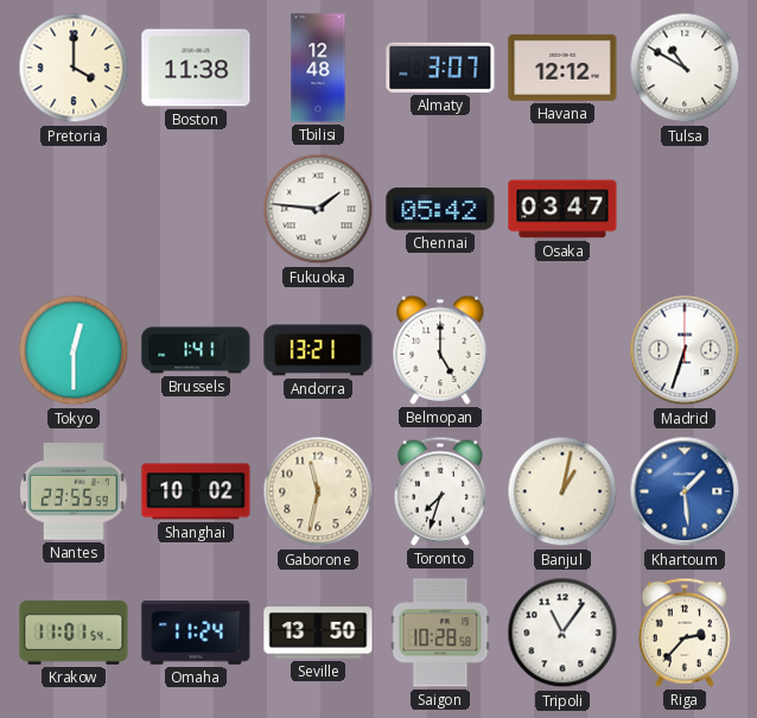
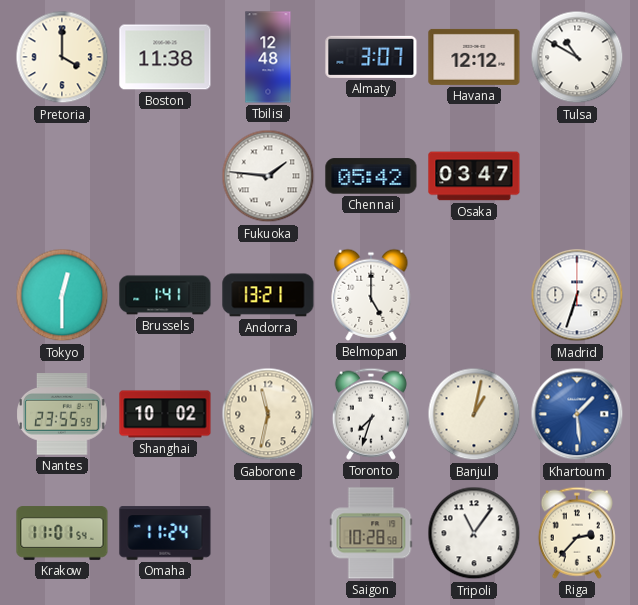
Seville: 13:50 -> none (318, 633)
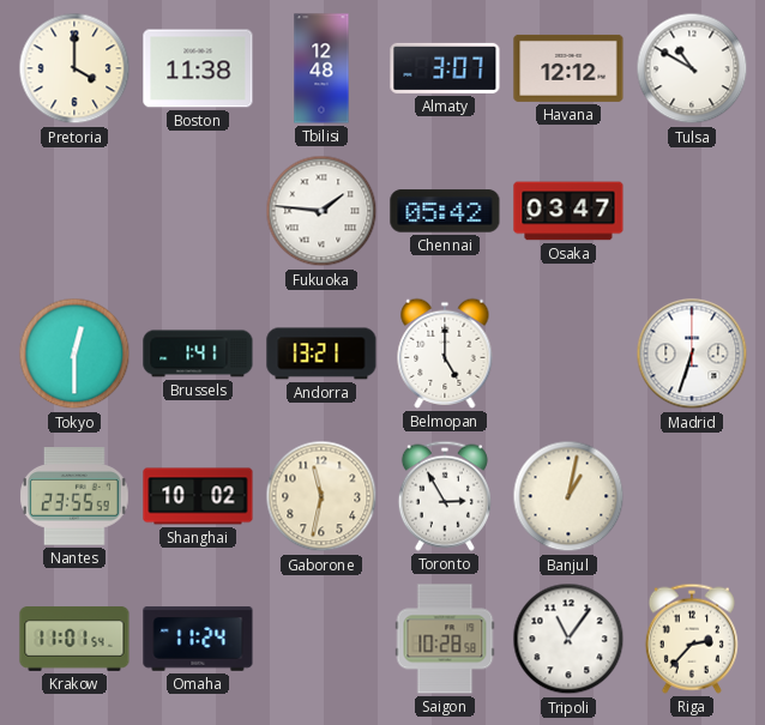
Toronto: 7:33 -> 2:55 (445, 496)
Khartoum: 1:29 -> none (577, 414)
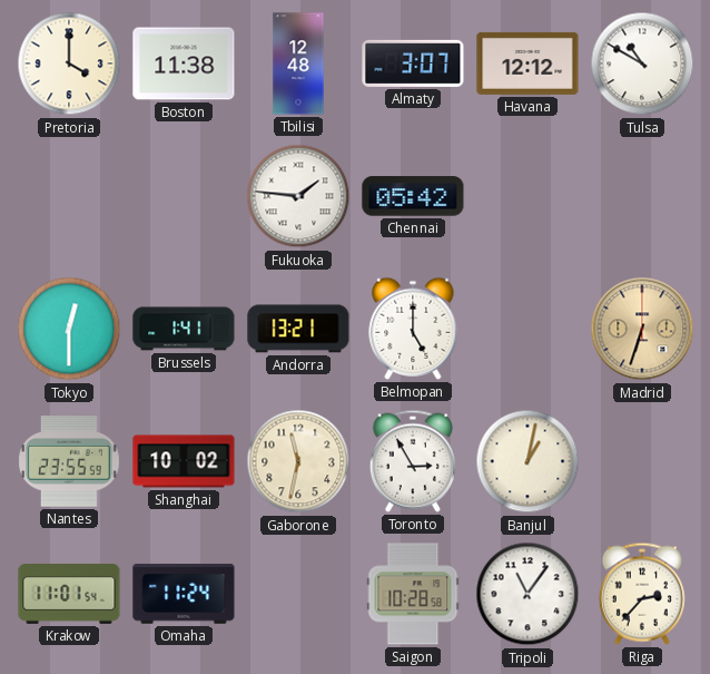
Osaka: 03:47 -> none (568, 211)
Madrid dial: white -> champagne (642, 329)
